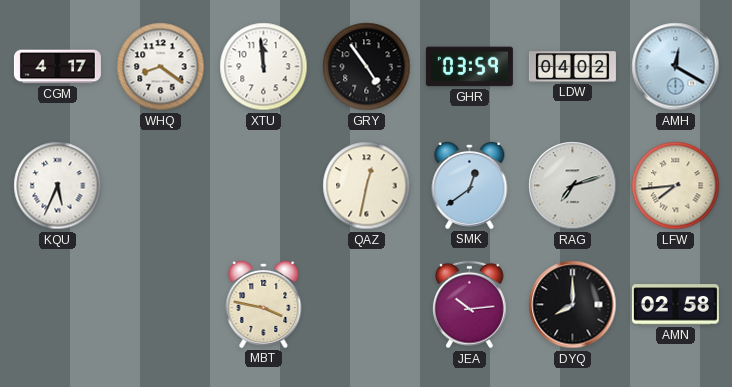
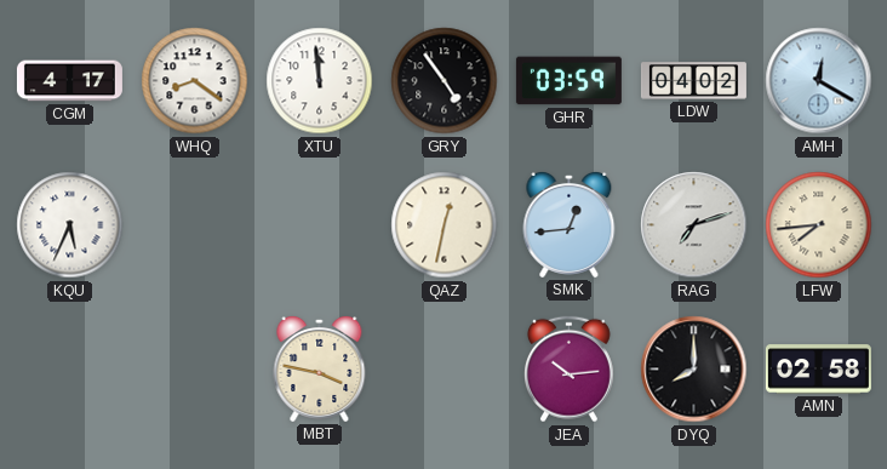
SMK: 12:39 -> 12:44 (570, 224)
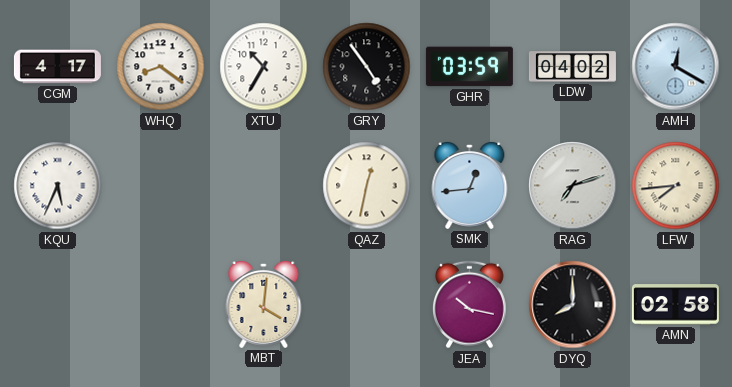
XTU: 11:59 -> 10:35 (264, 67)
MBT: 3:47 -> 4:01 (264, 304)
JEA: 10:14 -> 10:17 (469, 305)
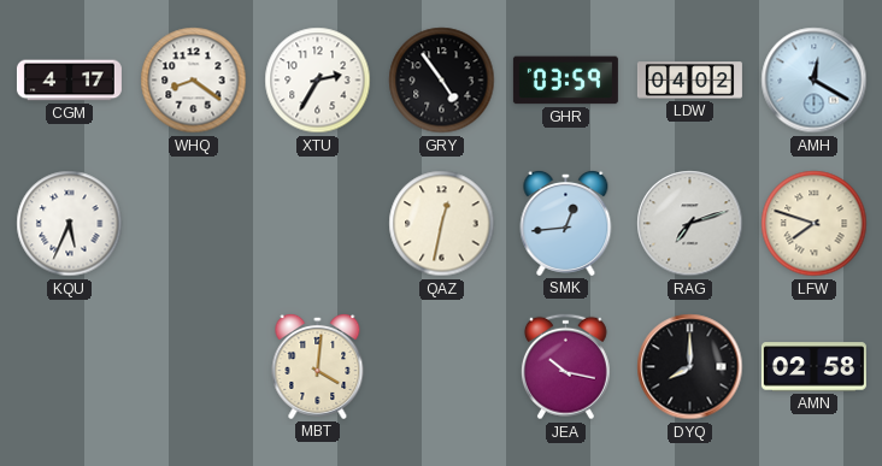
XTU: 10:35 -> 2:35 (318, 81)
LFW: 7:44 -> 7:48 (815, 224)
